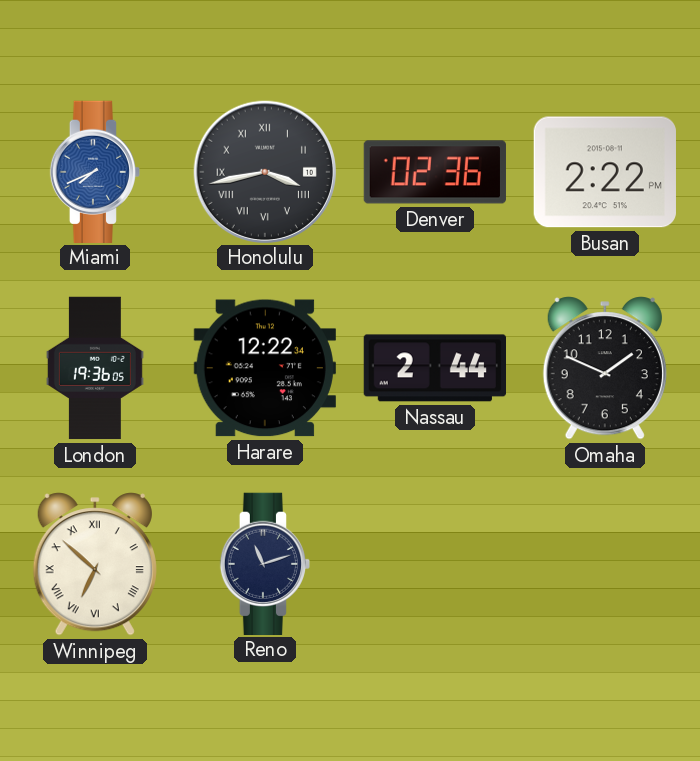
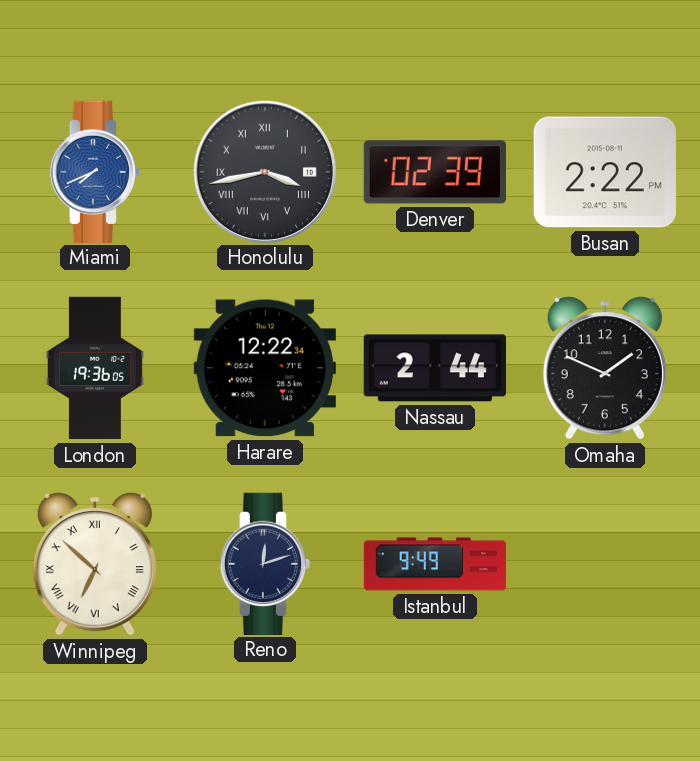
Denver: 02:36 -> 02:39 (434, 172)
Reno: 11:12 -> 12:12 (264, 563)
Istanbul: none -> 9:49 (435, 564)
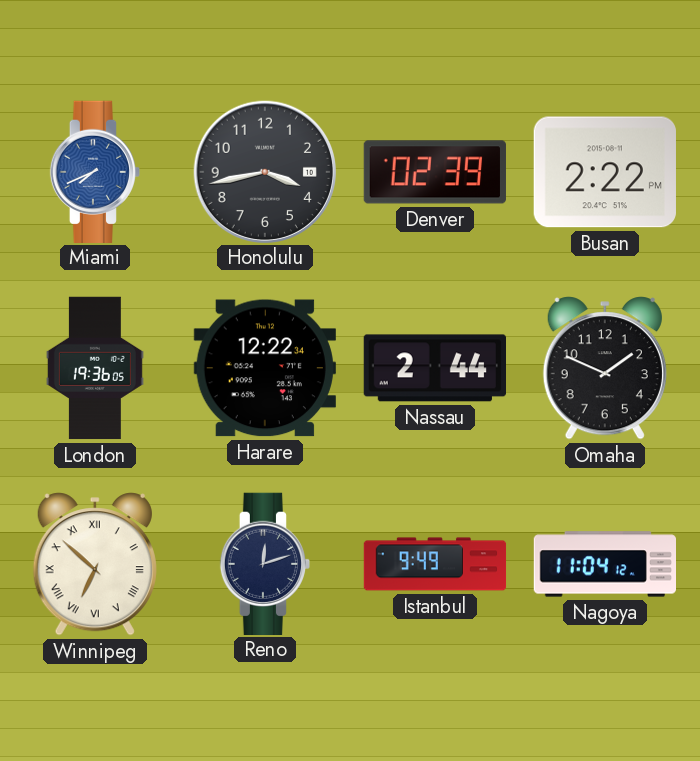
Honolulu numerals: Roman -> Arabic (264, 171)
Nagoya: none -> 11:04 (604, 564)
